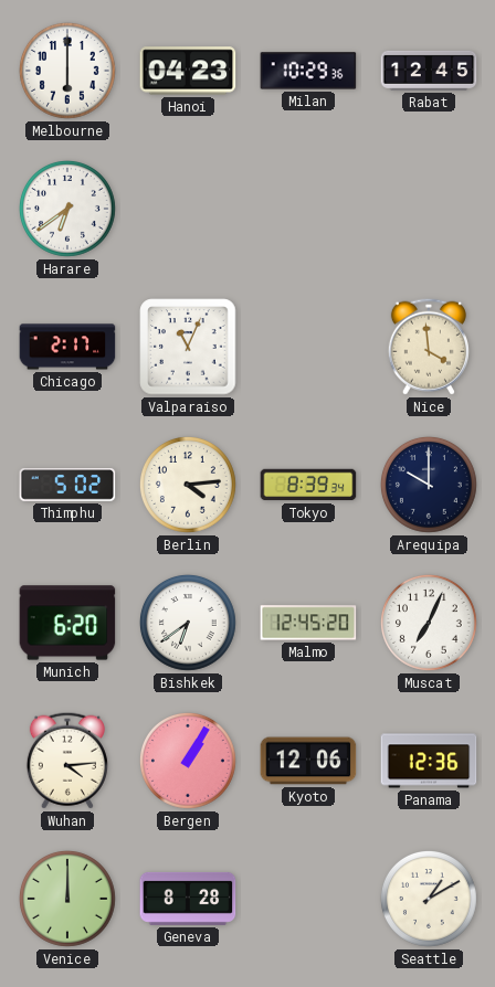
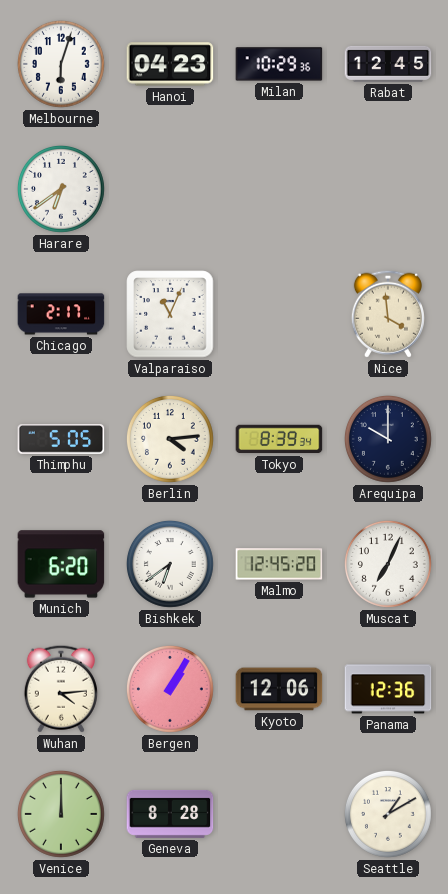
Melbourne: 6:00 -> 6:03 (61, 64)
Thimphu: 5:02 -> 5:05 (61, 439)
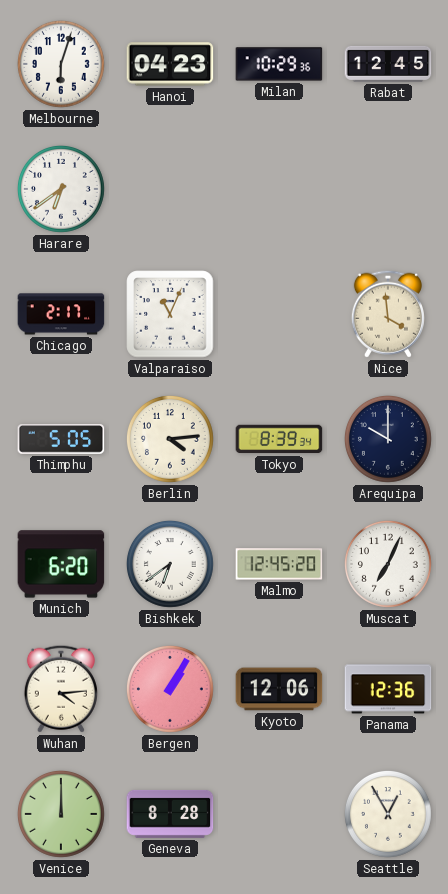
Seattle: 1:10 -> 12:55 (388, 814)
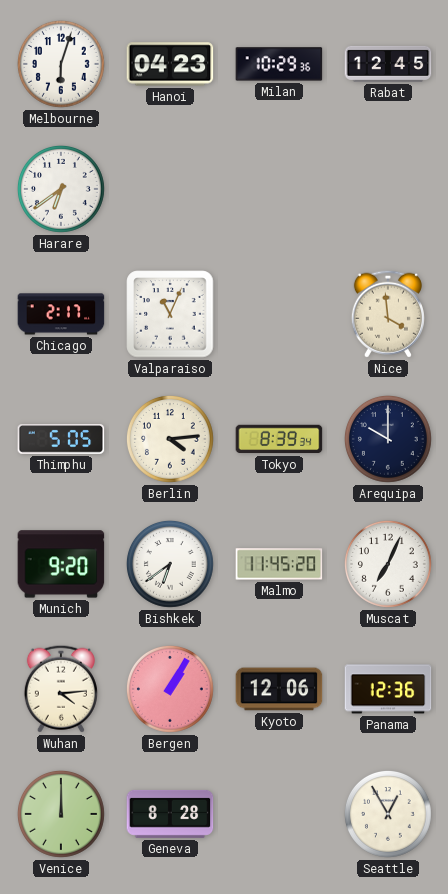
Munich: 6:20 -> 9:20 (61, 564)
Malmo: 12:45 -> 11:45 (279, 564)
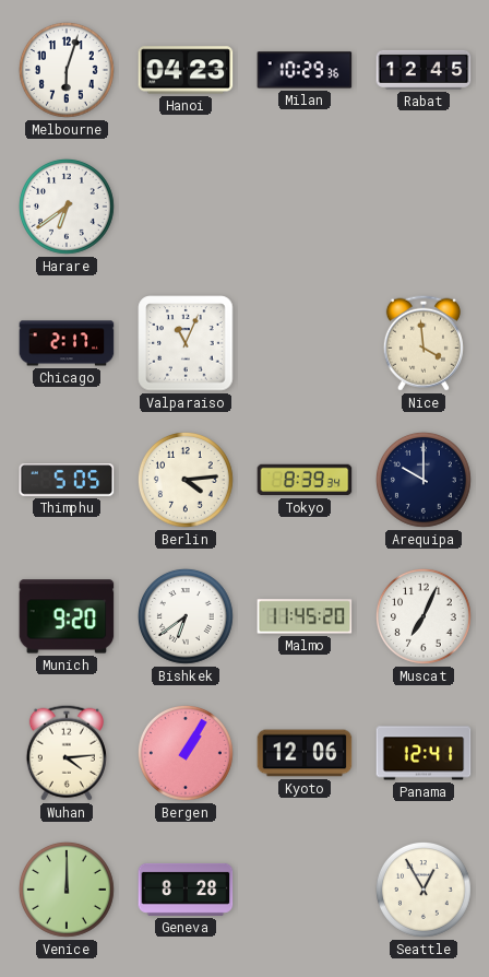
Panama: 12:36 -> 12:41 (424, 753)
